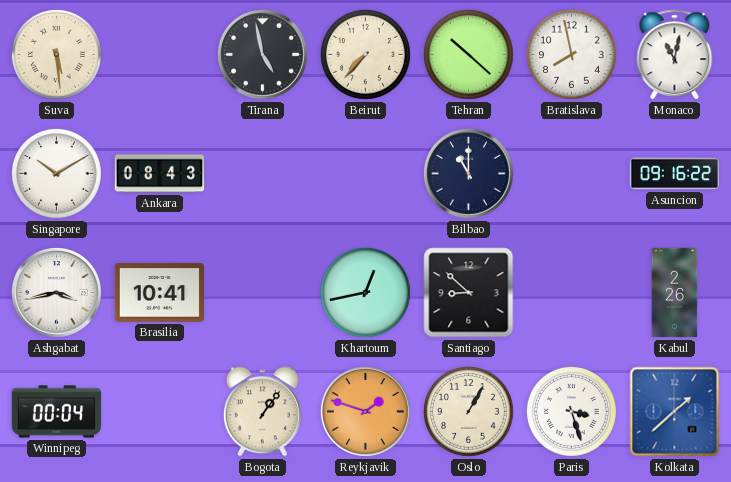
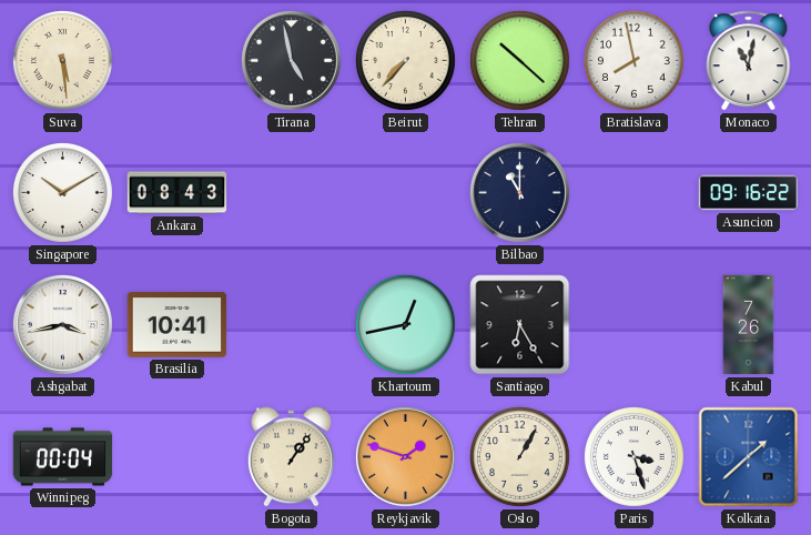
Santiago: 8:52 -> 6:25 (520, 325)
Kabul: 2:26 -> 7:26 (749, 325)
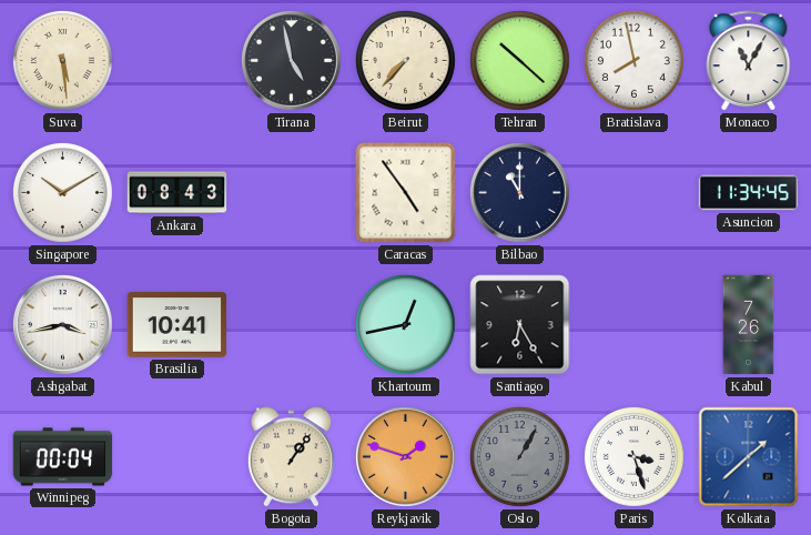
Monaco: 11:02 -> 11:05 (749, 61)
Caracas: none -> 4:54 (406, 193)
Asuncion: 09:16 -> 11:34 (749, 193)
Oslo dial: cream -> grey (520, 456)
